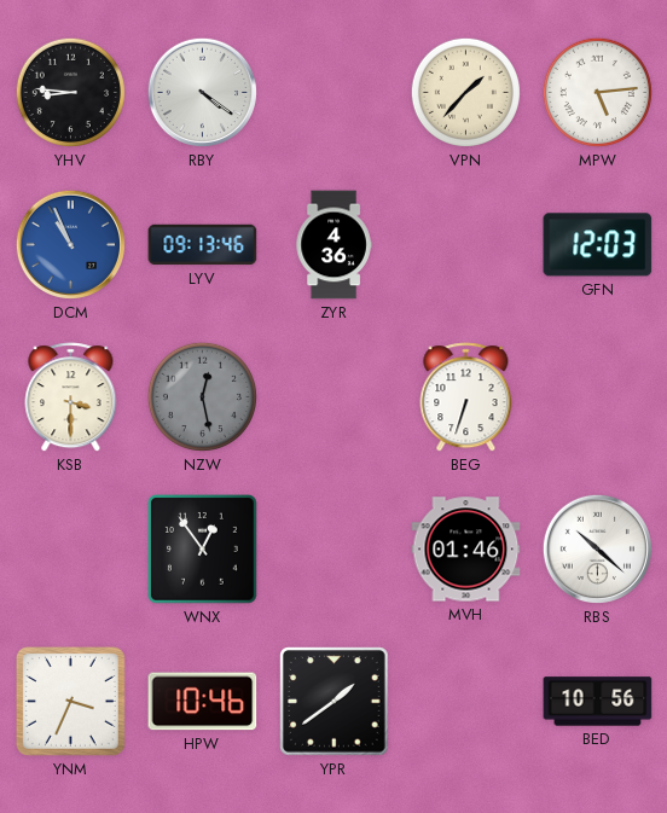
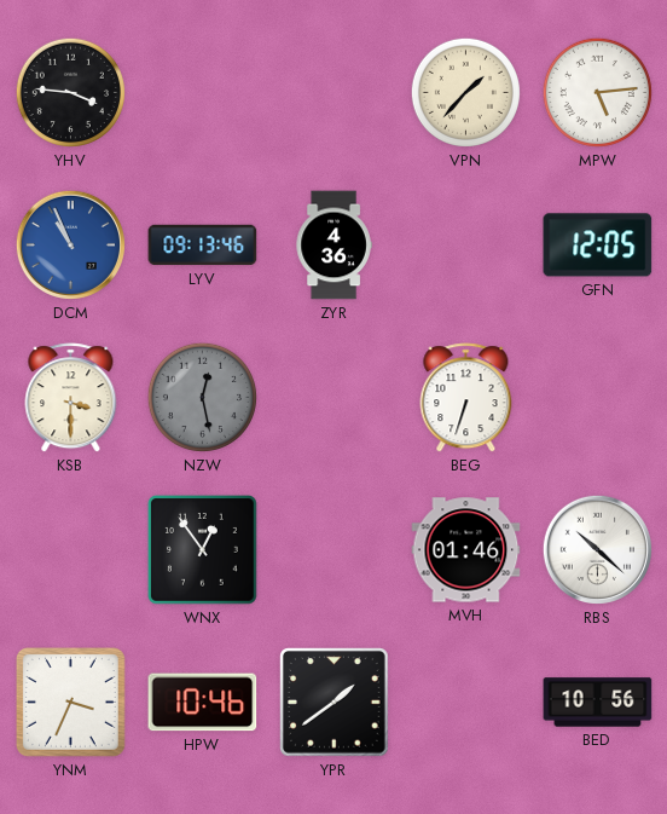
YHV: 8:46 -> 3:46 (70, 92)
RBY: 4:21 -> none (202, 92)
GFN: 12:03 -> 12:05 (598, 246)
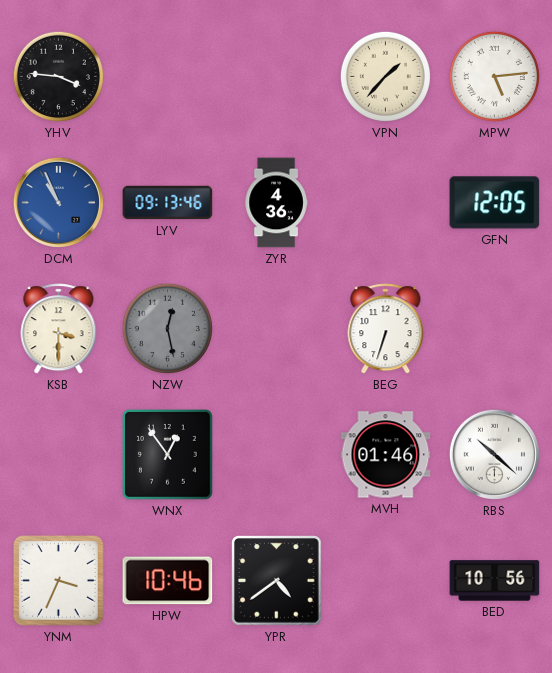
YPR: 1:39 -> 4:39 (277, 581)
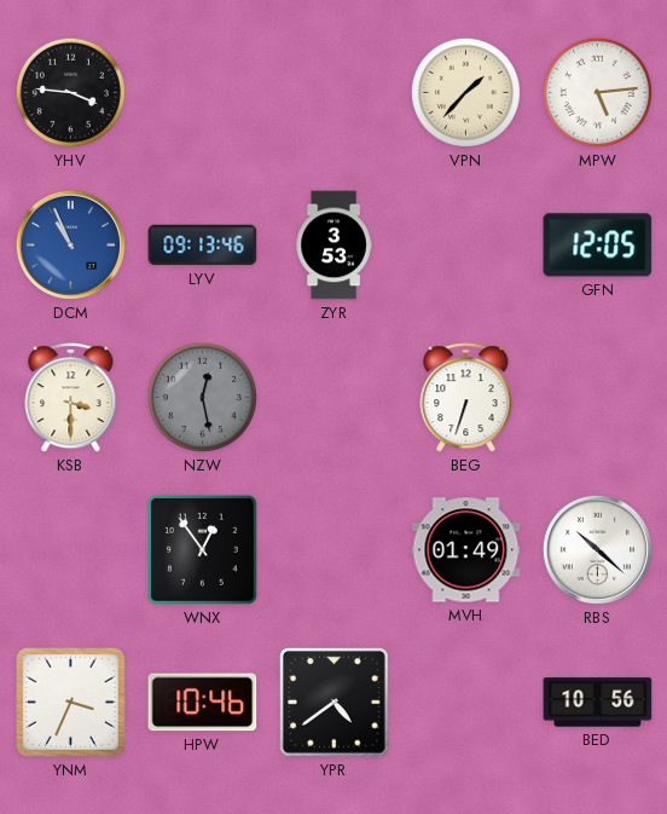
ZYR: 4:36 -> 3:53 (333, 246)
MVH: 01:46 -> 01:49 (466, 550)
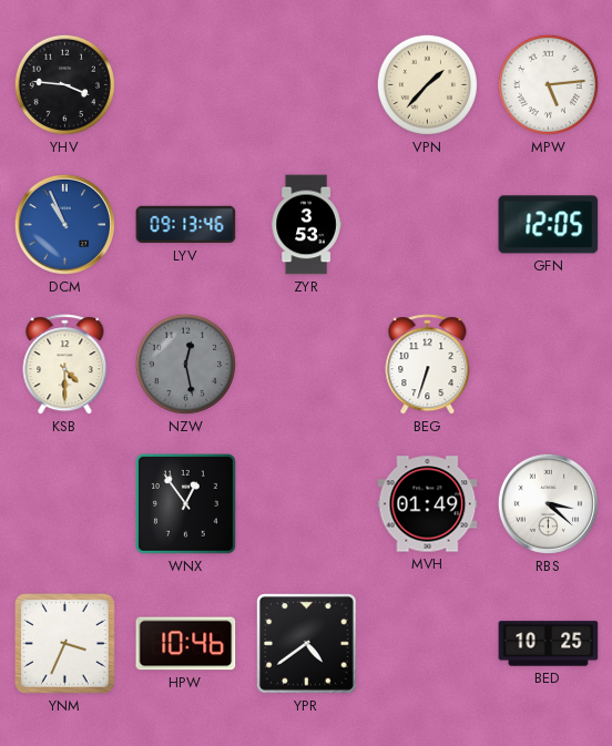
KSB: 3:30 -> 4:30 (65, 365)
RBS: 10:22 -> 3:22 (548, 503)
BED: 10:56 -> 10:25 (549, 644)
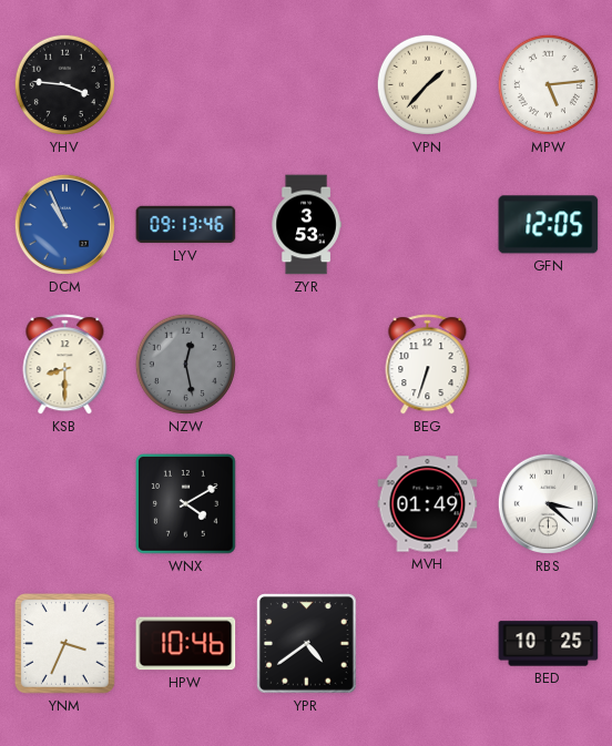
KSB: 4:30 -> 8:30 (65, 365)
WNX: 12:54 -> 4:10 (186, 504)
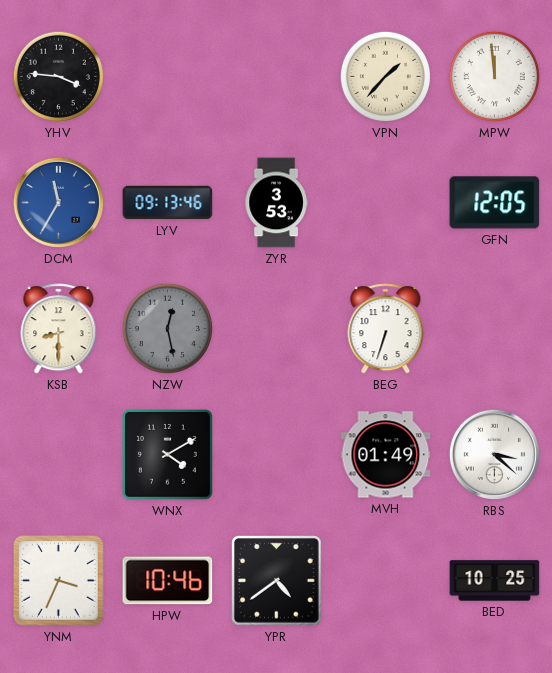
MPW: 5:14 -> 11:59 (494, 76)
DCM: 10:56 -> 11:35 (58, 202)
